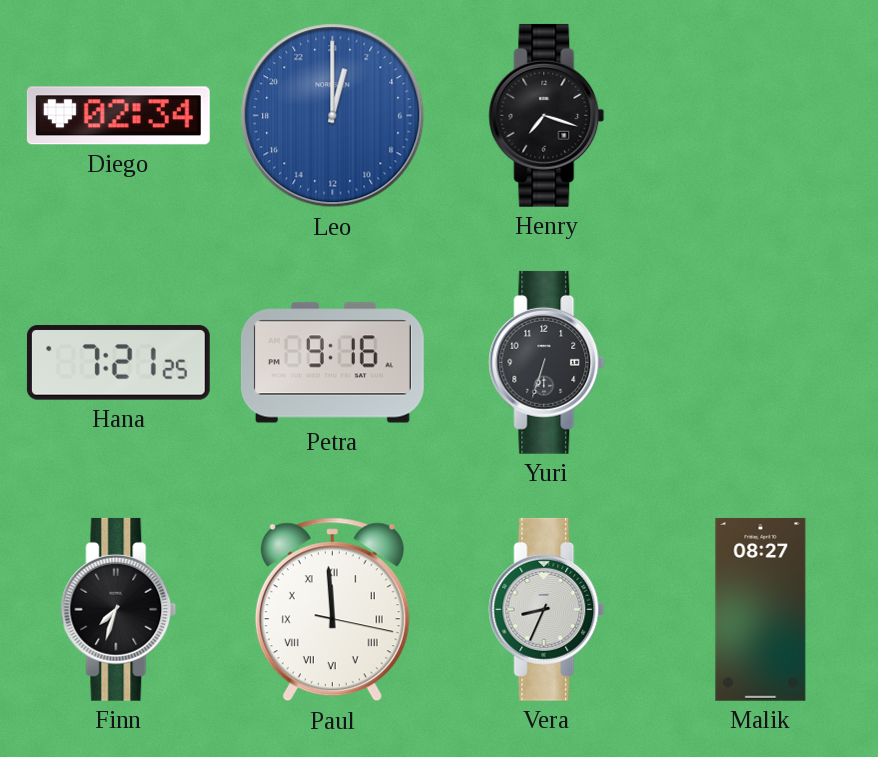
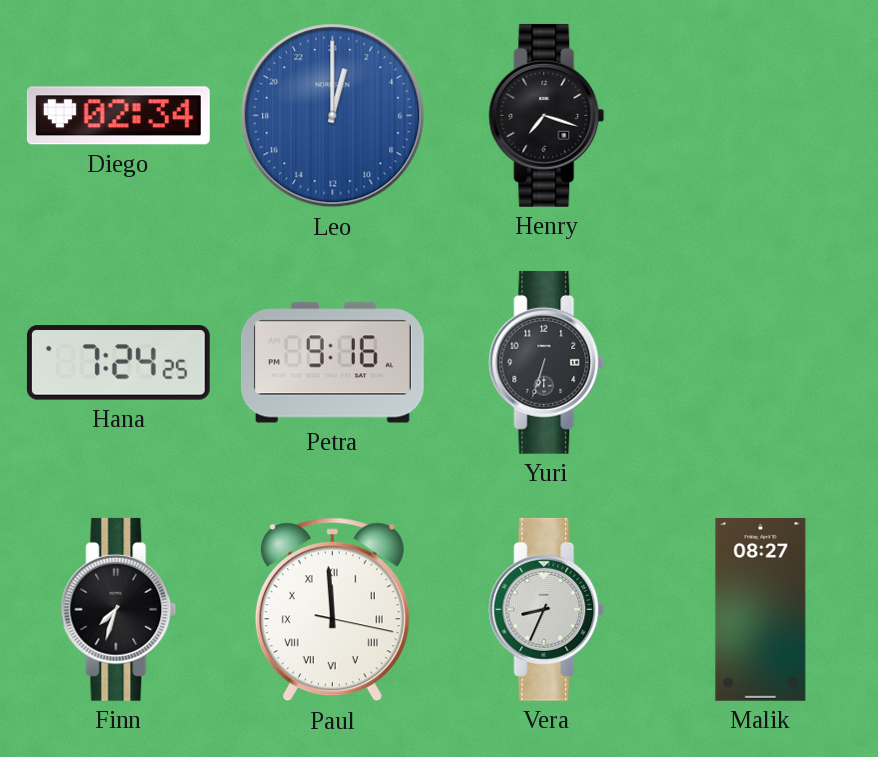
Hana: 7:21 -> 7:24 (118, 363)
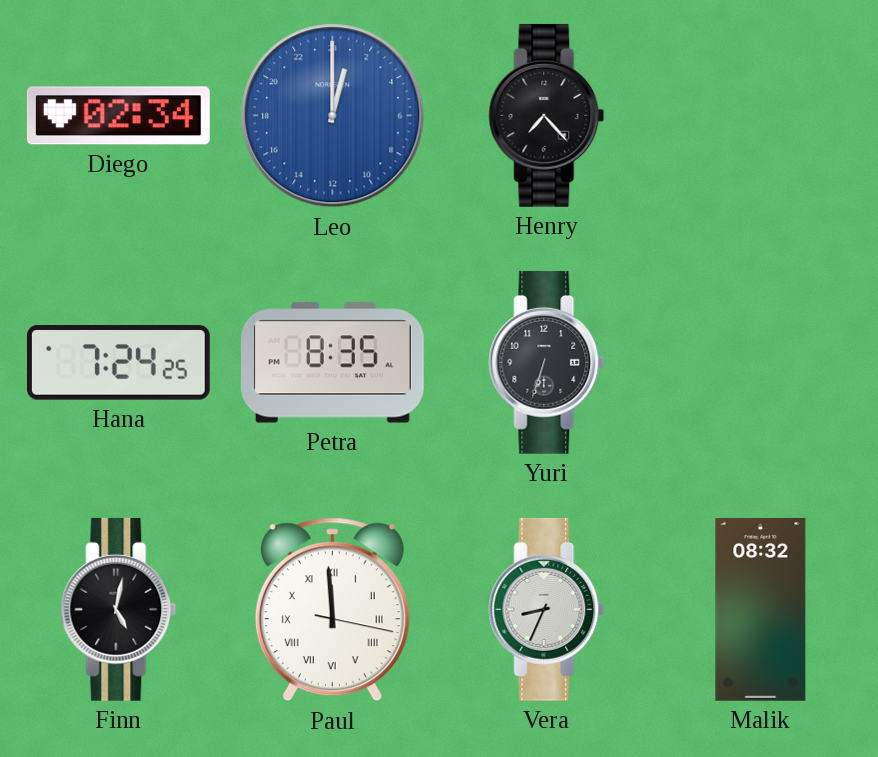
Henry: 7:18 -> 7:23 (547, 115)
Petra: 9:16 -> 8:35 (332, 363)
Finn: 7:33 -> 5:02 (119, 609)
Malik: 08:27 -> 08:32 (761, 609)
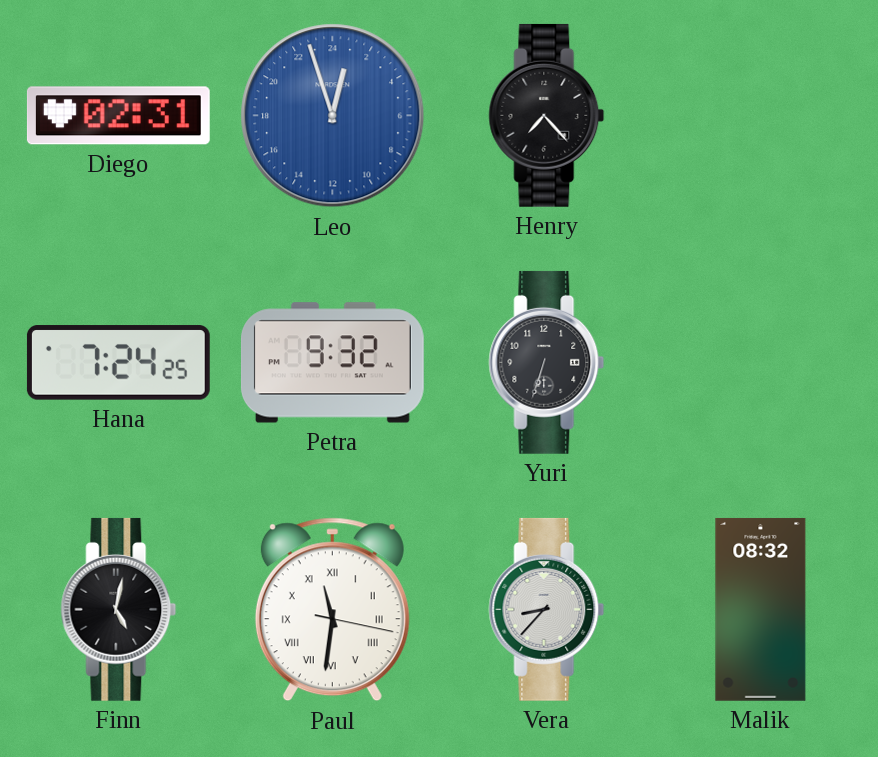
Diego: 02:34 -> 02:31 (118, 116)
Leo: 1:00 -> 0:57 (333, 116)
Petra: 8:35 -> 9:32 (332, 363)
Paul: 11:59 -> 11:31 (332, 610)
Vera: 8:34 -> 8:37 (547, 609)
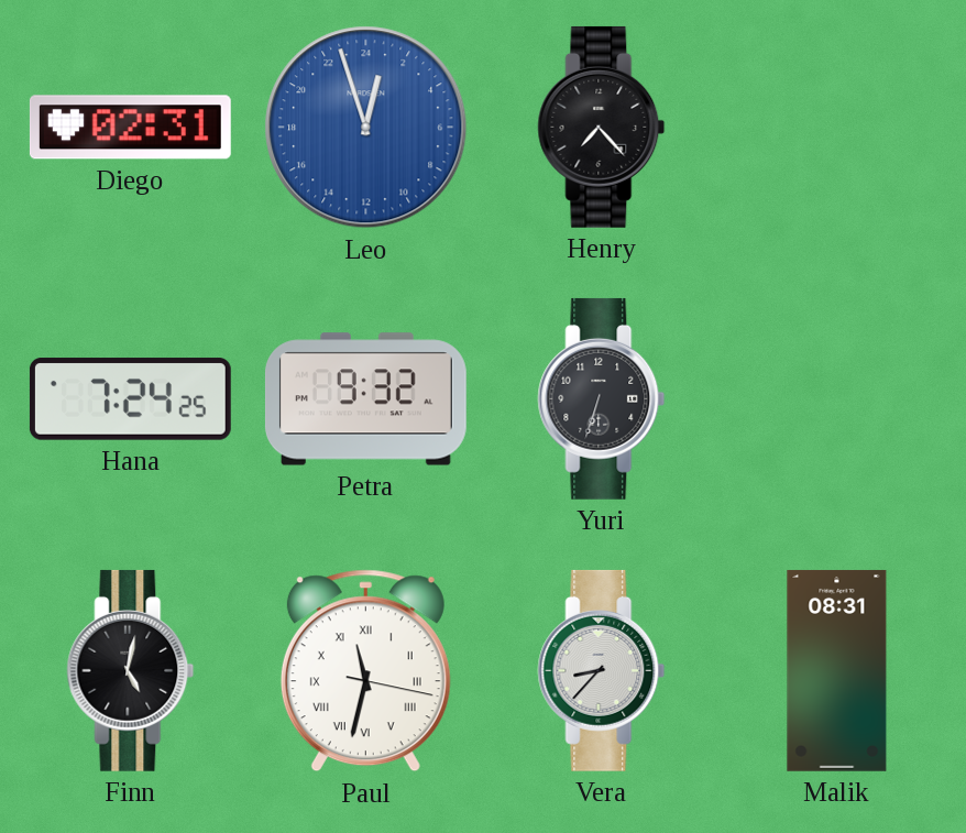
Paul: 11:31 -> 11:32 (365, 671)
Malik: 08:32 -> 08:31 (837, 670)
